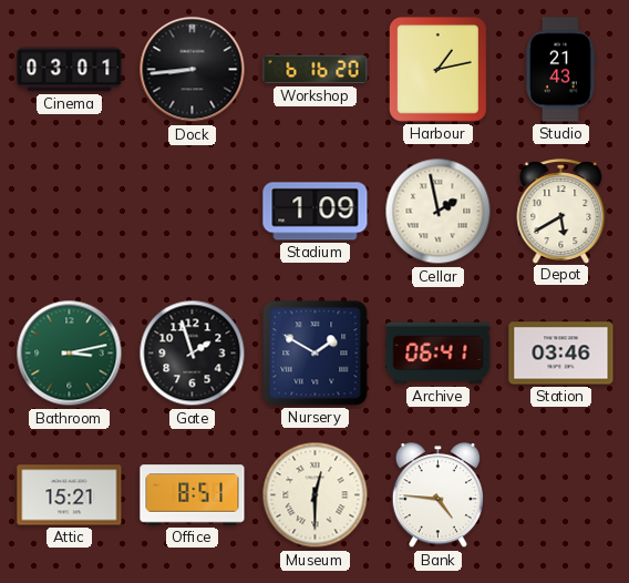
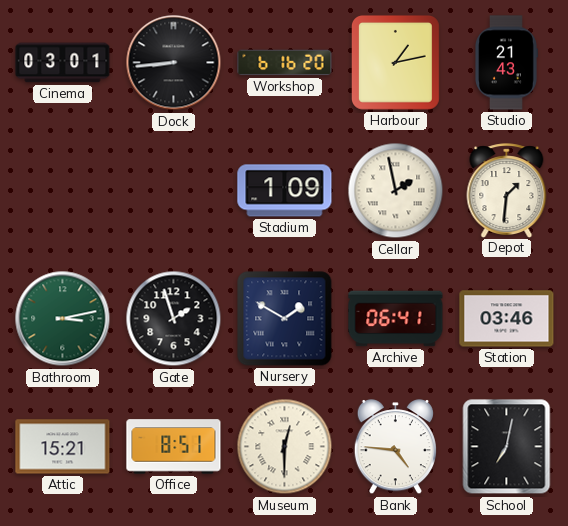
Depot: 5:40 -> 1:31 (507, 190)
School: none -> 7:02 (507, 447)
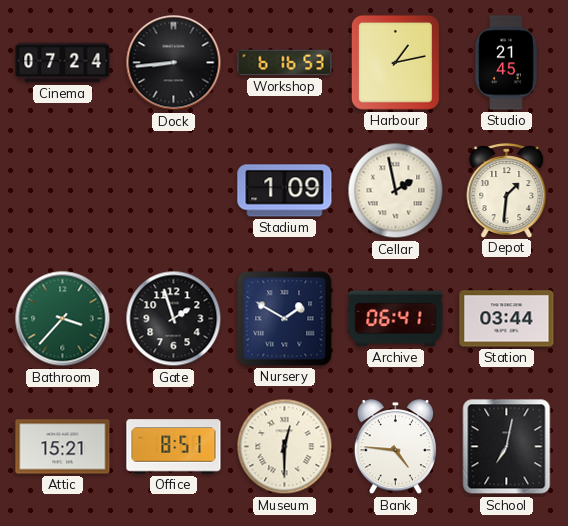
Cinema: 03:01 -> 07:24 (63, 63)
Workshop: 6:16:20 -> 6:16:53 (285, 63)
Studio: 21:43 -> 21:45 (507, 63)
Bathroom: 3:13 -> 3:37 (63, 319)
Station: 03:46 -> 03:44 (507, 319)
